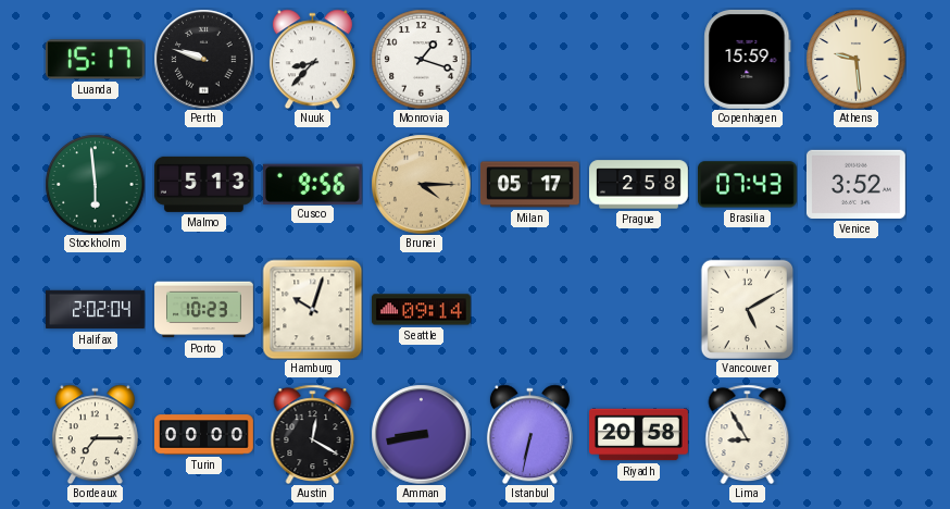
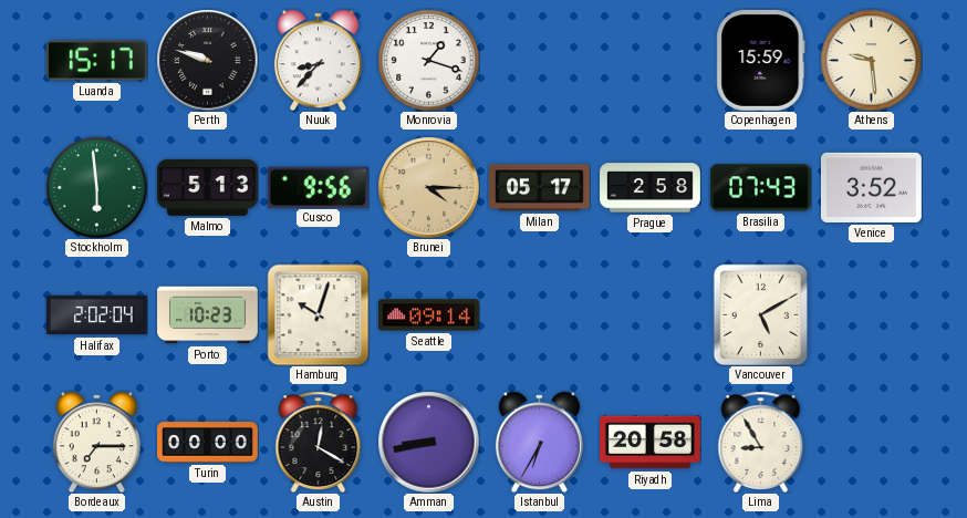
Istanbul: 6:32 -> 6:35 (539, 442)
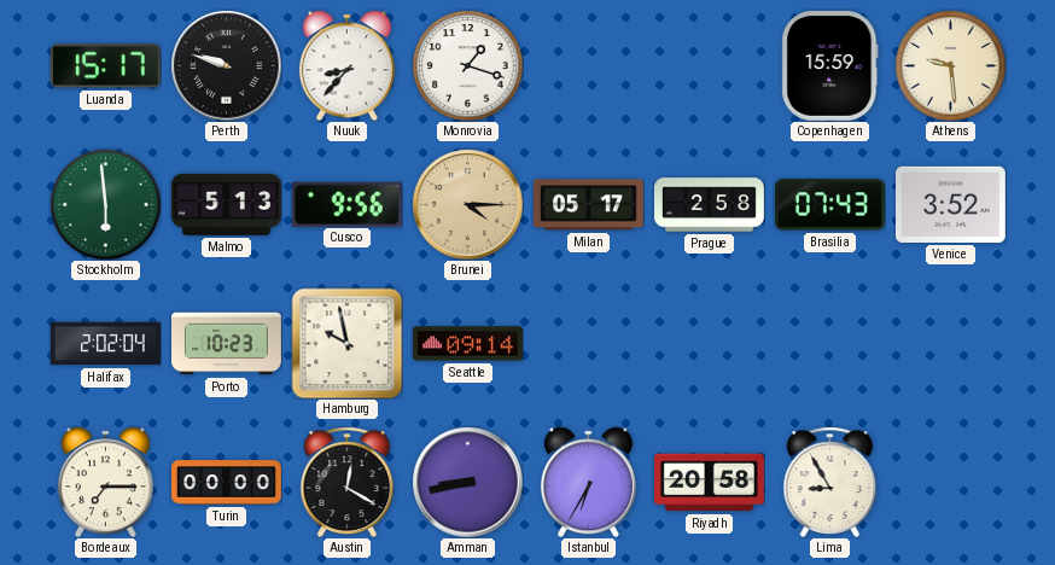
Hamburg: 10:03 -> 9:58 (346, 343)
Vancouver: 5:10 -> none (760, 314)
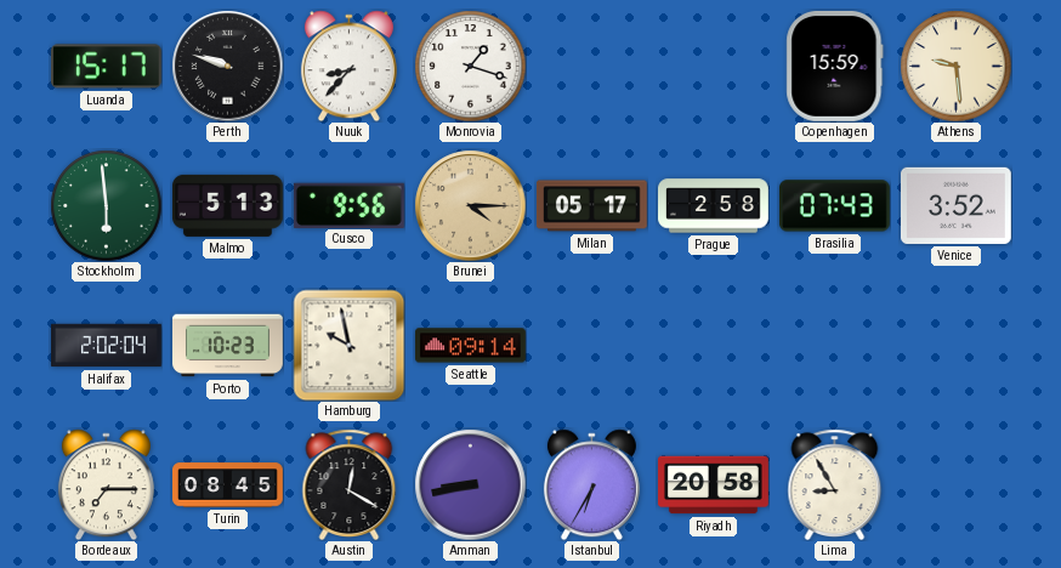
Turin: 00:00 -> 08:45 (228, 485)
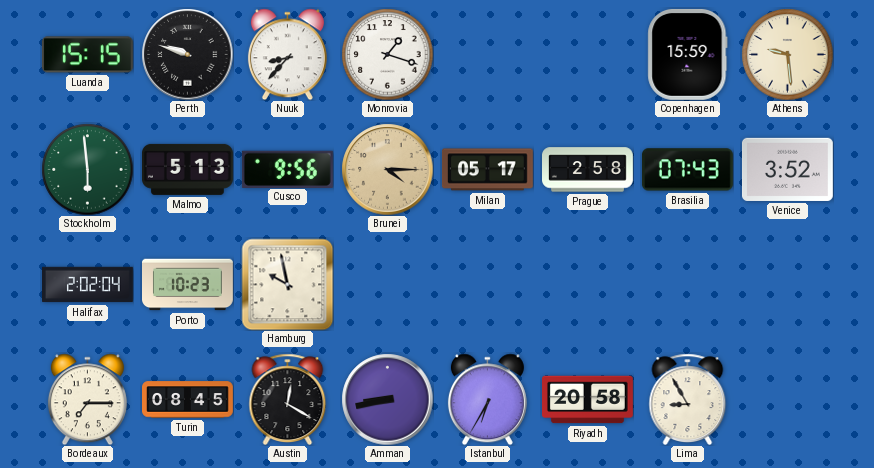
Luanda: 15:17 -> 15:15 (87, 55)
Seattle: 09:14 -> none (470, 346)
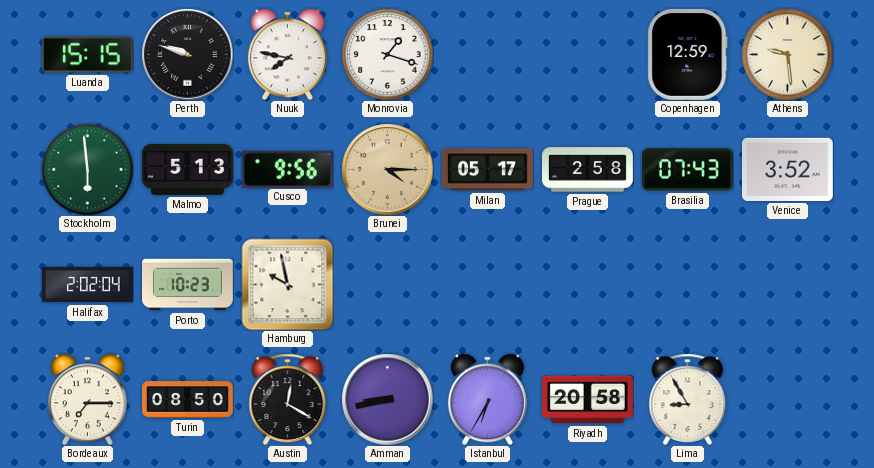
Nuuk: 8:37 -> 7:47 (287, 54)
Copenhagen: 15:59 -> 12:59 (688, 54)
Turin: 08:45 -> 08:50 (188, 400)
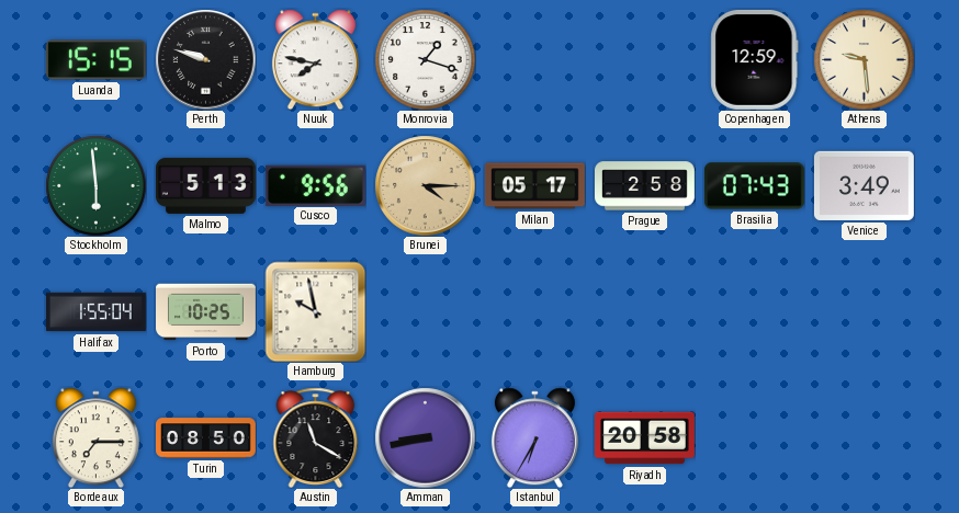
Venice: 3:52 -> 3:49 (864, 185)
Halifax: 2:02 -> 1:55 (97, 312)
Porto: 10:23 -> 10:25 (206, 312)
Austin: 12:20 -> 11:20 (316, 437)
Lima: 8:55 -> none (688, 399)
